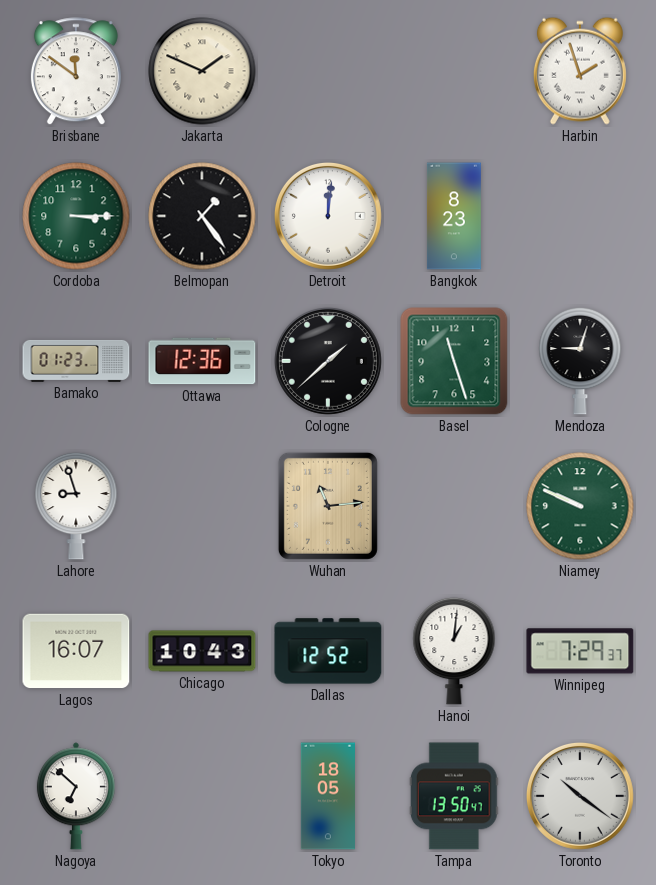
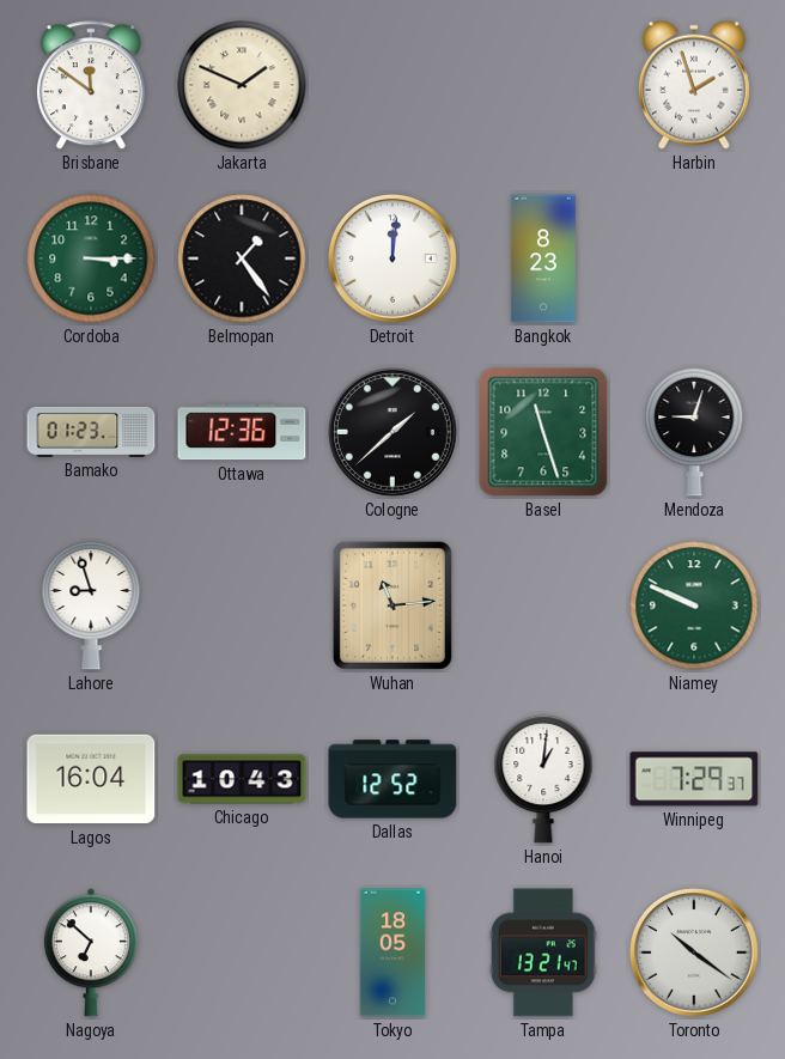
Lagos: 16:07 -> 16:04 (91, 779)
Tampa: 13:50 -> 13:21 (543, 953)
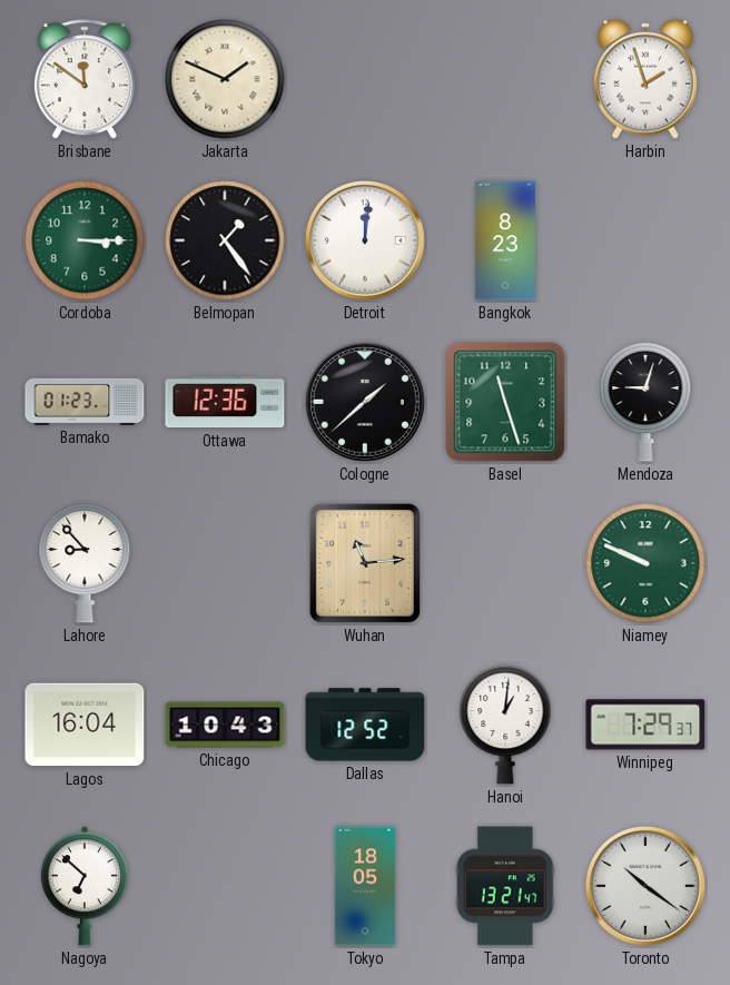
Lahore: 8:57 -> 8:53 (85, 563)
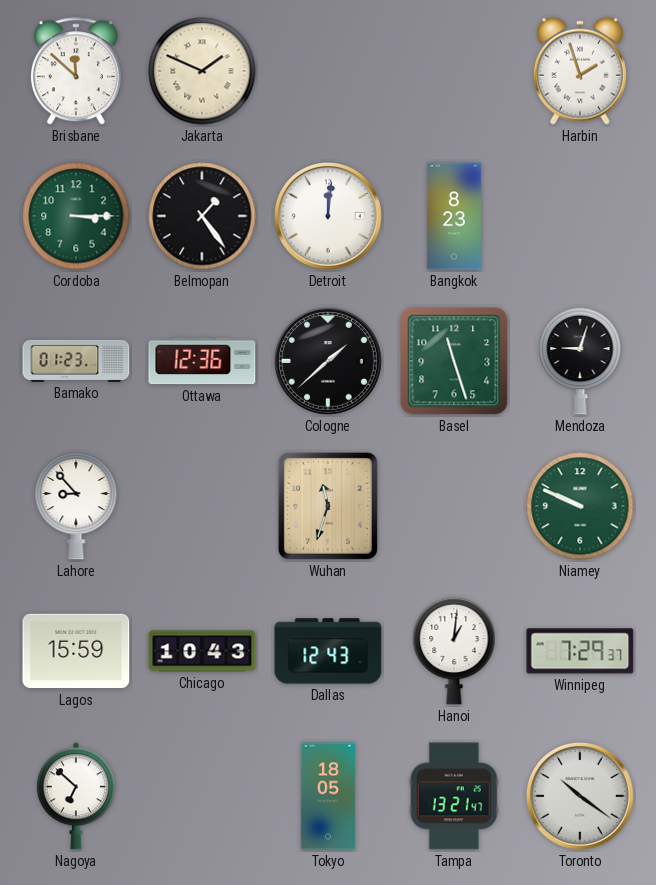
Brisbane: 11:51 -> 11:52 (76, 72)
Wuhan: 11:14 -> 11:33 (328, 506)
Lagos: 16:04 -> 15:59 (76, 651)
Dallas: 12:52 -> 12:43 (328, 651)
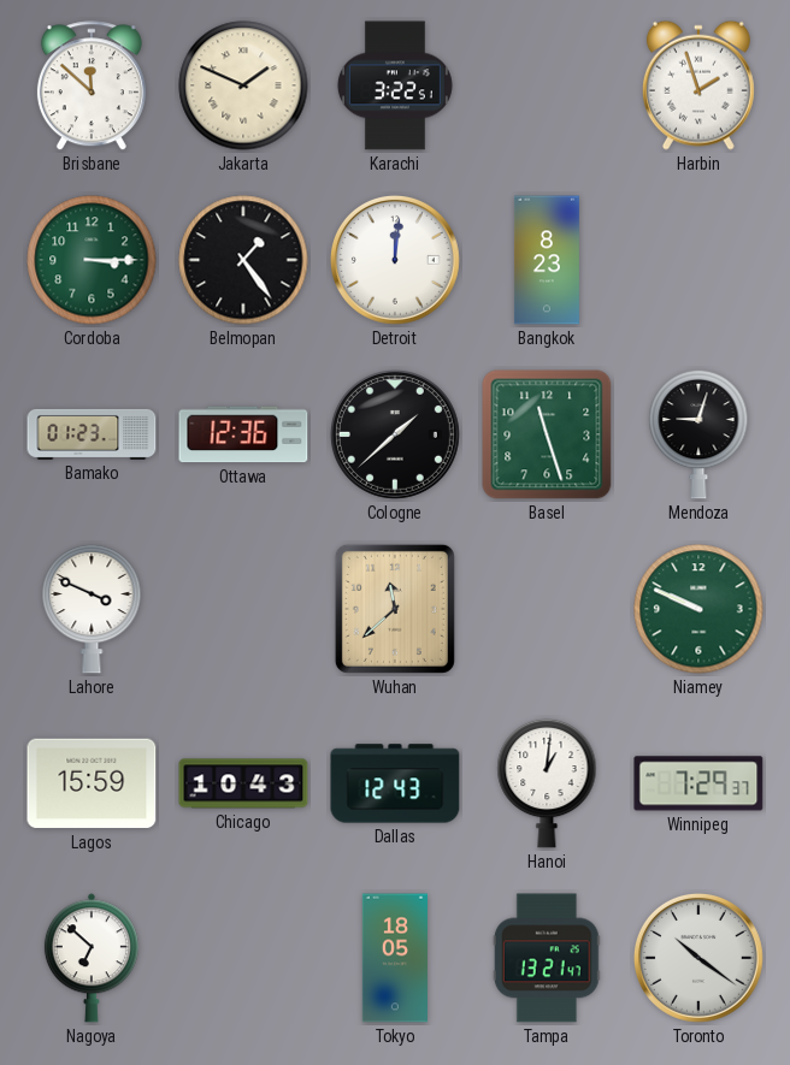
Karachi: none -> 3:22 (395, 85)
Lahore: 8:53 -> 3:49 (92, 609)
Wuhan: 11:33 -> 11:38 (395, 609)
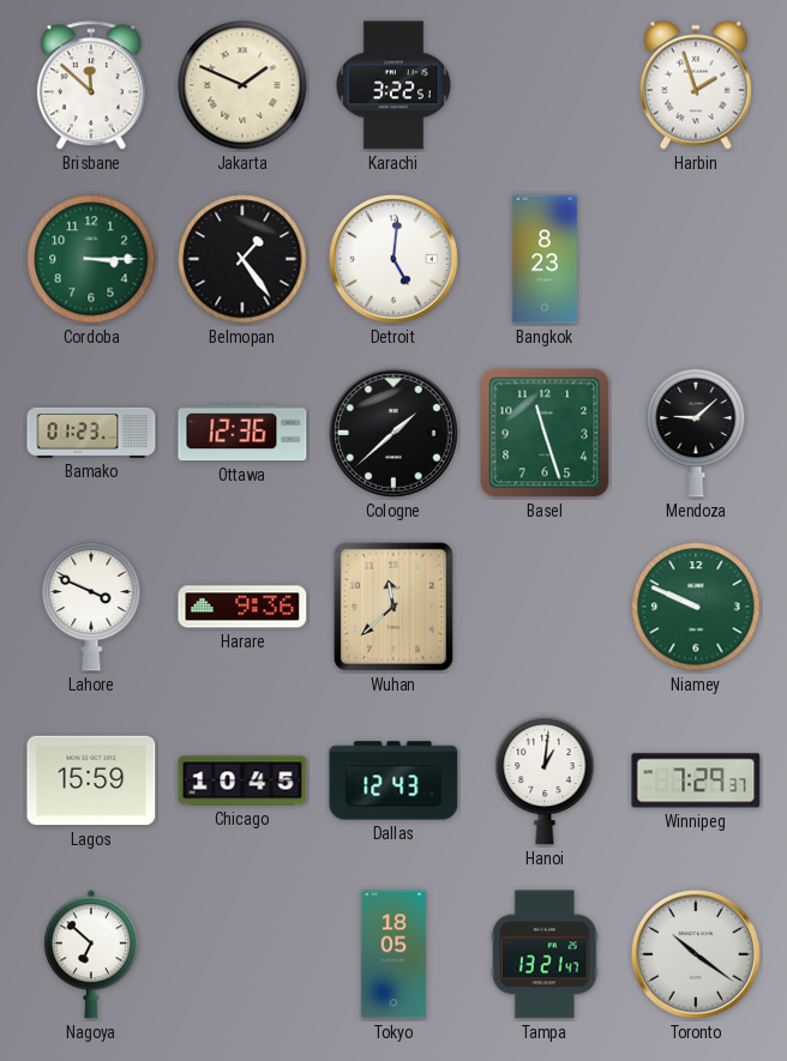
Detroit: 12:01 -> 5:01 (393, 259)
Mendoza: 9:03 -> 9:08 (696, 433)
Harare: none -> 9:36 (242, 607)
Chicago: 10:43 -> 10:45 (242, 780)
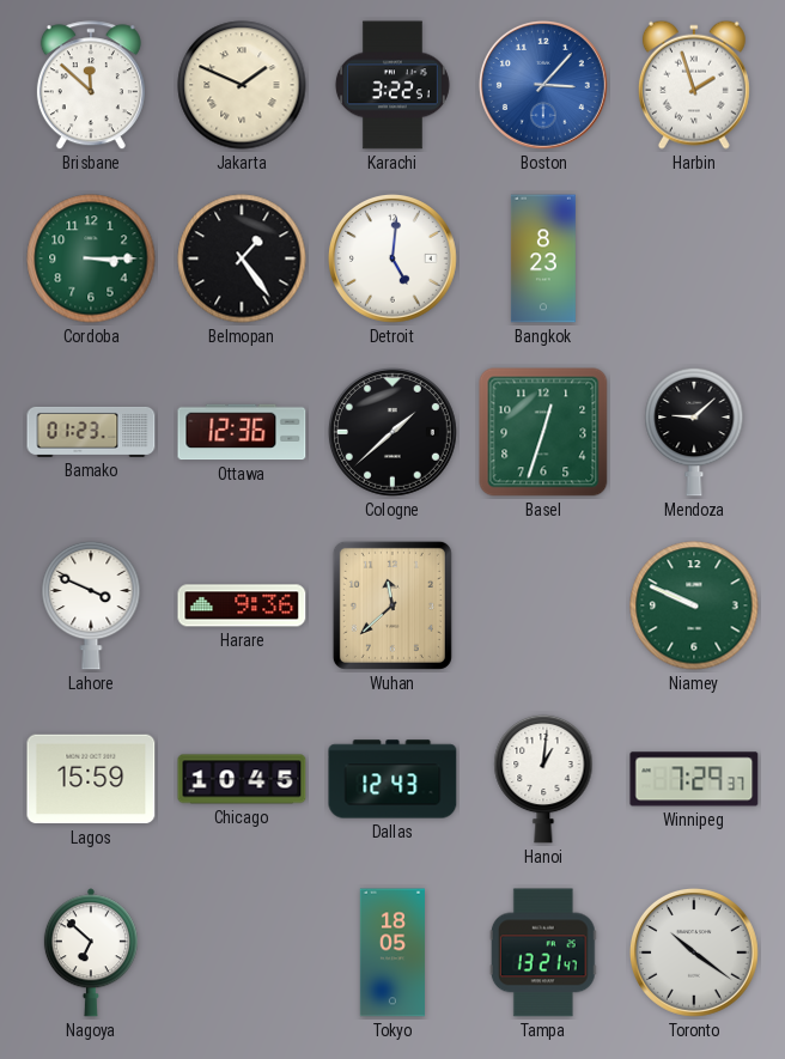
Boston: none -> 3:07 (543, 85)
Basel: 11:27 -> 12:33 (543, 432)
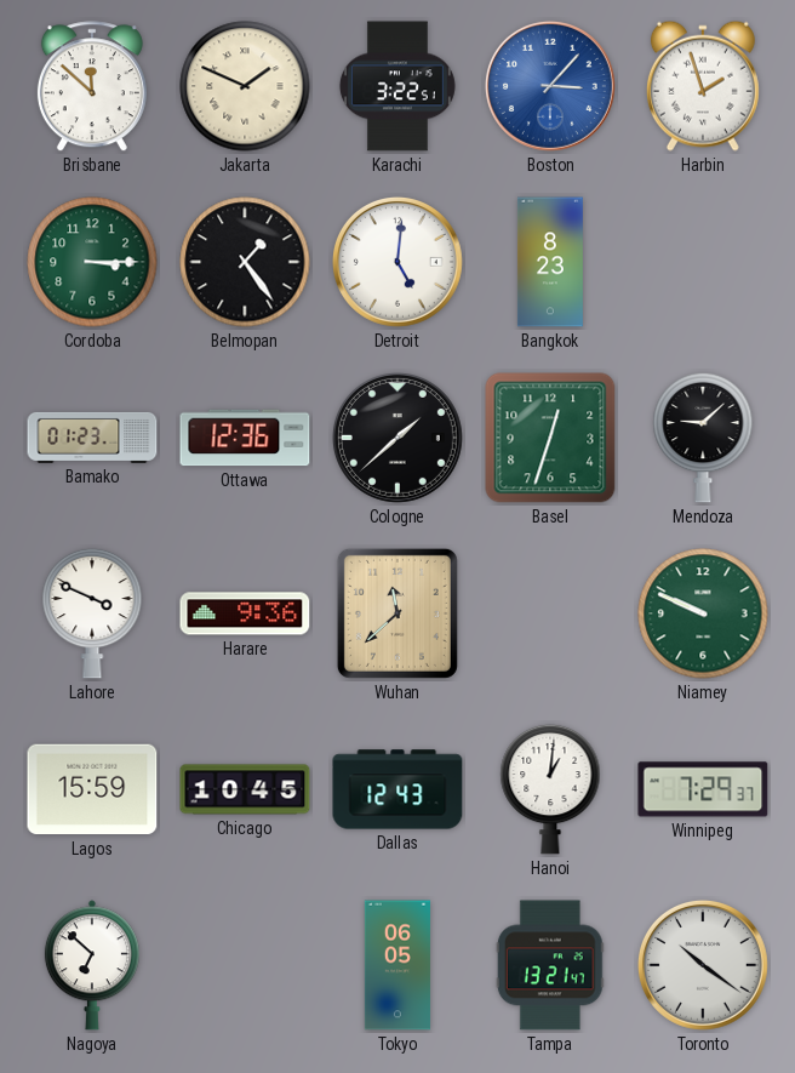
Tokyo: 18:05 -> 06:05 (397, 965)
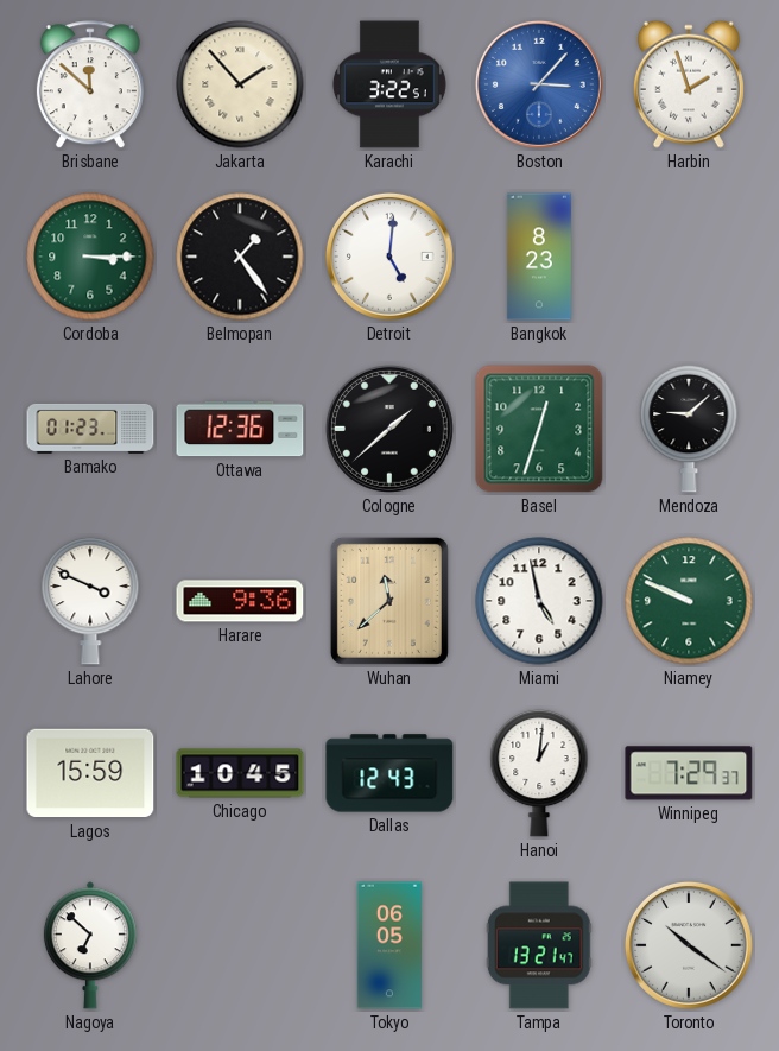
Jakarta: 1:49 -> 1:53 (240, 84)
Miami: none -> 4:58 (539, 601)
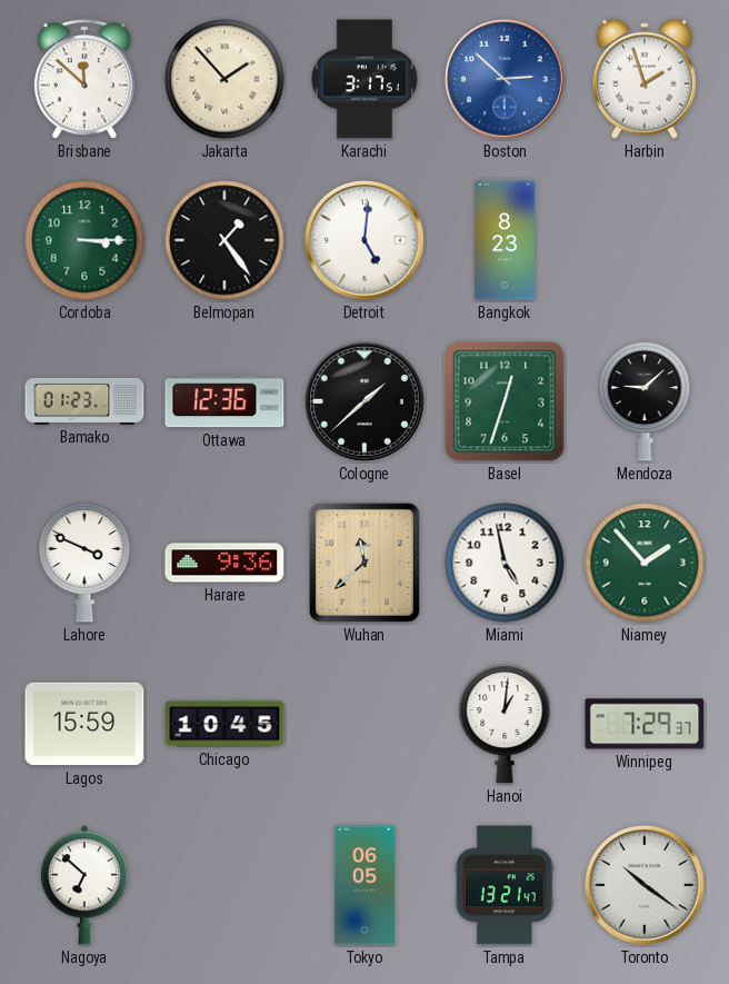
Karachi: 3:22 -> 3:17 (364, 79)
Boston: 3:07 -> 2:52 (505, 79)
Niamey: 9:49 -> 1:53 (645, 563)
Dallas: 12:43 -> none (389, 773)
